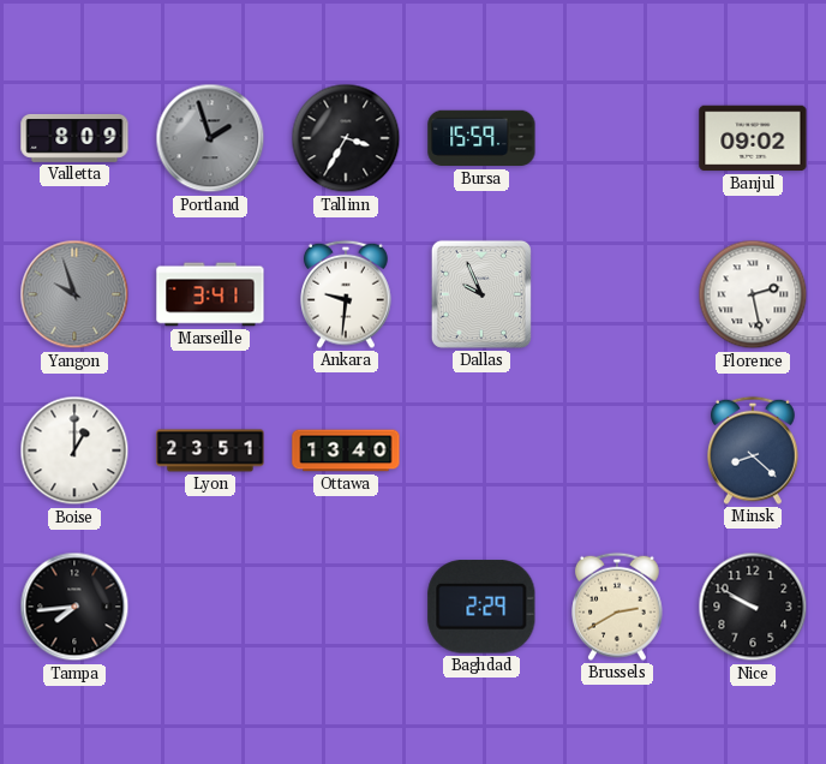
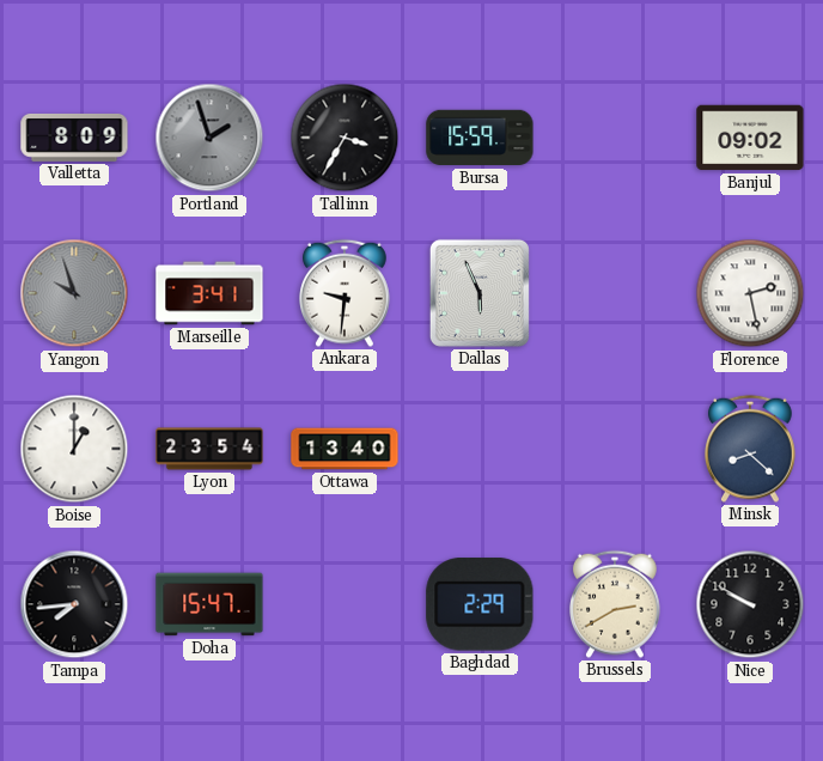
Dallas: 9:56 -> 5:56 (480, 293)
Lyon: 23:51 -> 23:54 (209, 449)
Doha: none -> 15:47 (209, 604)
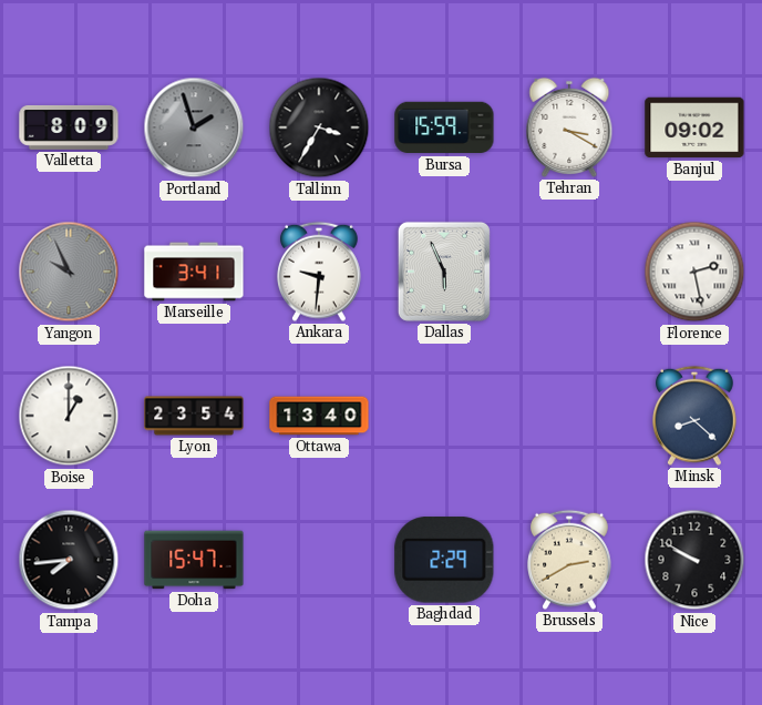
Tehran: none -> 3:20 (569, 127)
Yangon: 9:57 -> 9:56 (69, 272)
